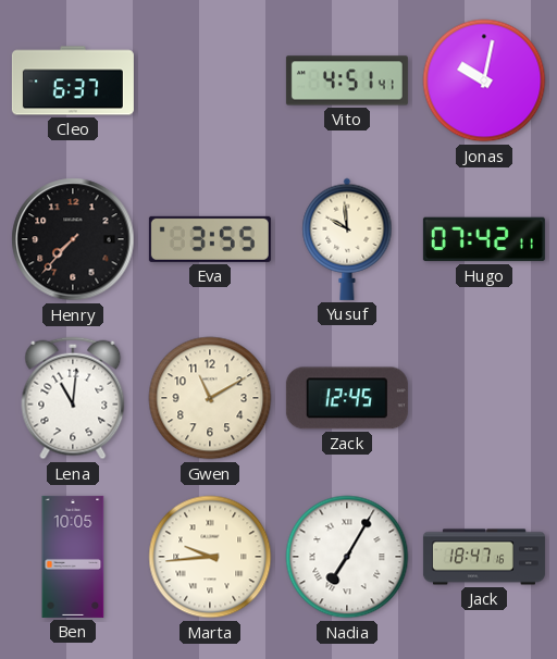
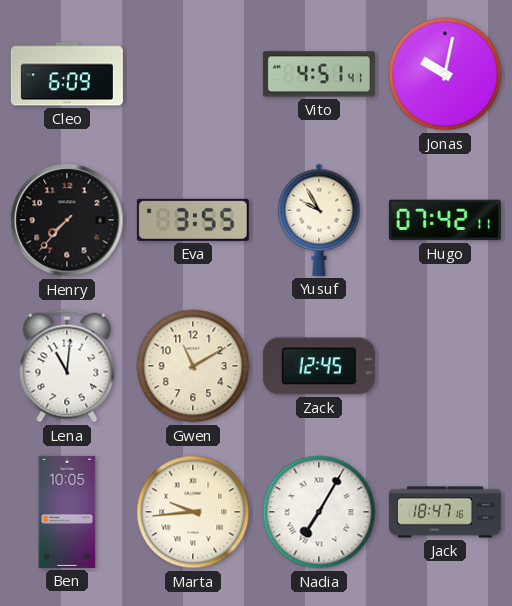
Cleo: 6:37 -> 6:09 (67, 74)
Yusuf: 9:59 -> 9:55 (319, 220)
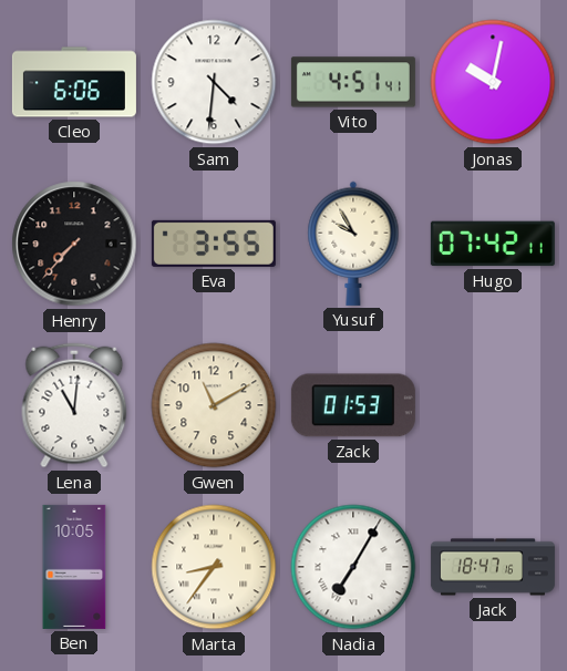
Cleo: 6:09 -> 6:06 (74, 82)
Sam: none -> 4:31 (214, 82)
Zack: 12:45 -> 01:53 (353, 405)
Marta: 9:44 -> 8:36 (214, 567)
